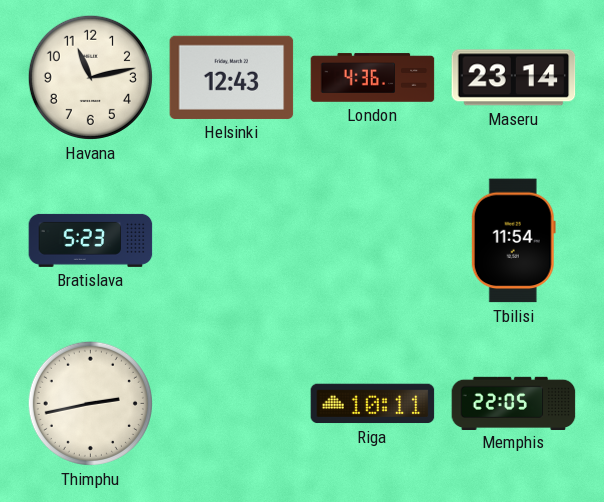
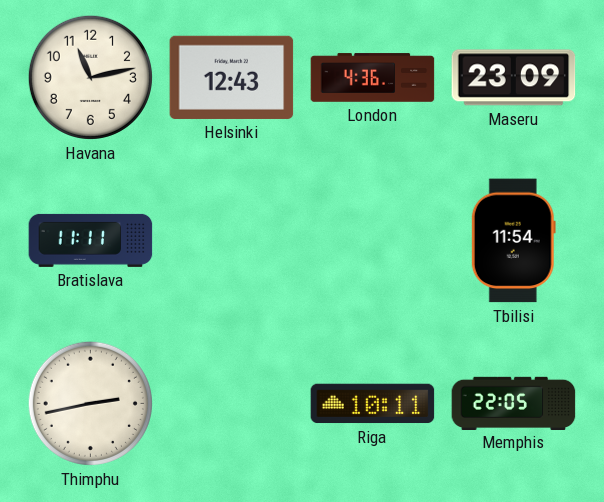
Maseru: 23:14 -> 23:09 (514, 78)
Bratislava: 5:23 -> 11:11 (91, 240)
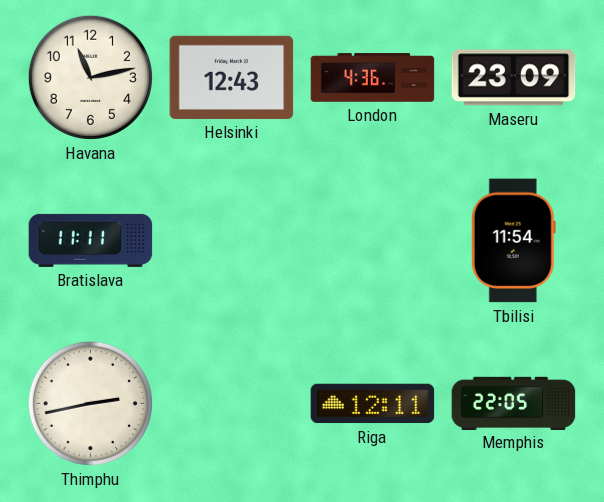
Riga: 10:11 -> 12:11 (373, 404)
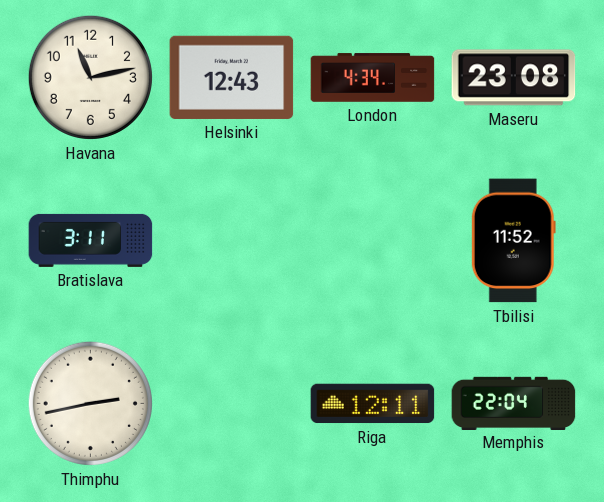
London: 4:36 -> 4:34 (373, 78)
Maseru: 23:09 -> 23:08 (514, 78)
Bratislava: 11:11 -> 3:11 (91, 240)
Tbilisi: 11:54 -> 11:52 (513, 241)
Memphis: 22:05 -> 22:04 (514, 403)
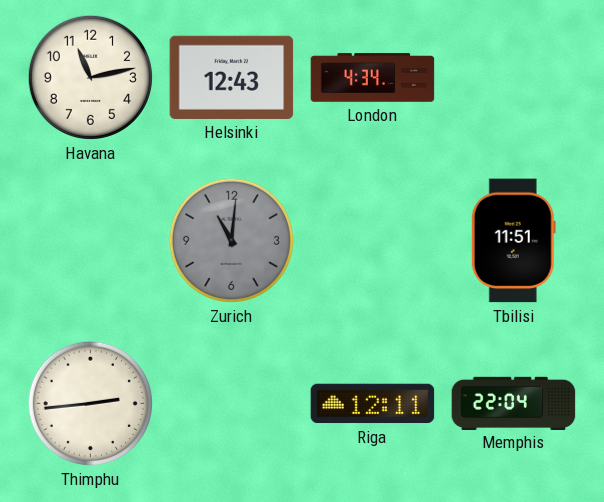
Maseru: 23:08 -> none (514, 78)
Bratislava: 3:11 -> none (91, 240)
Zurich: none -> 11:01 (231, 240)
Tbilisi: 11:52 -> 11:51 (513, 241)
Thimphu: 2:43 -> 2:44 (90, 403)
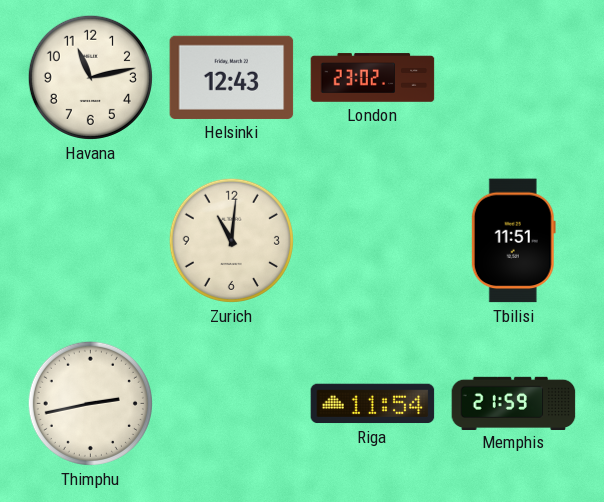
London: 4:34 -> 23:02 (373, 78)
Zurich dial: grey -> cream (231, 240)
Thimphu: 2:44 -> 2:43 (90, 403)
Riga: 12:11 -> 11:54 (373, 404)
Memphis: 22:04 -> 21:59 (514, 403)
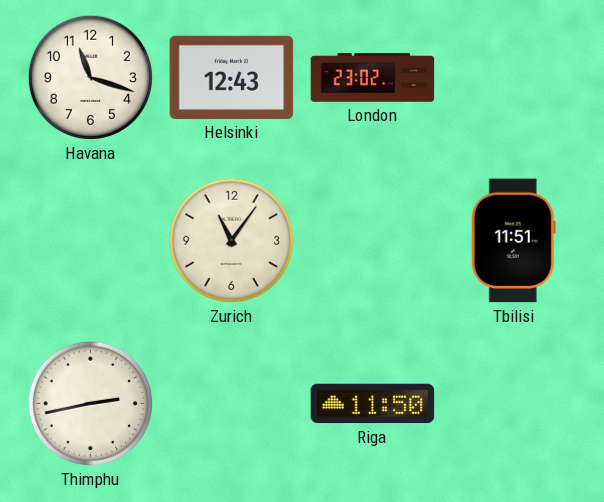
Havana: 11:13 -> 11:18 (90, 77)
Zurich: 11:01 -> 11:06 (231, 240)
Riga: 11:54 -> 11:50 (373, 404)
Memphis: 21:59 -> none (514, 403)
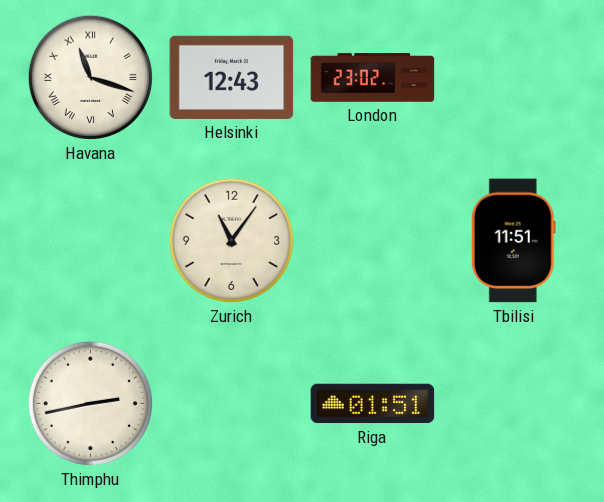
Havana numerals: Arabic -> Roman (90, 77)
Riga: 11:50 -> 01:51 (373, 404)
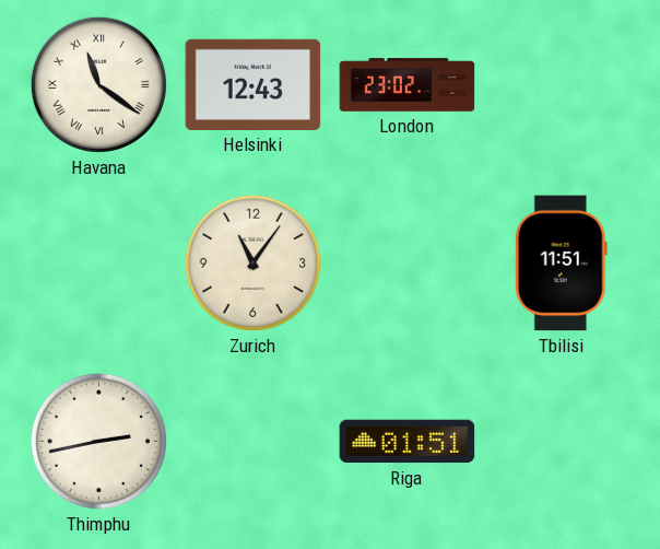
Havana: 11:18 -> 11:21 (98, 84)
